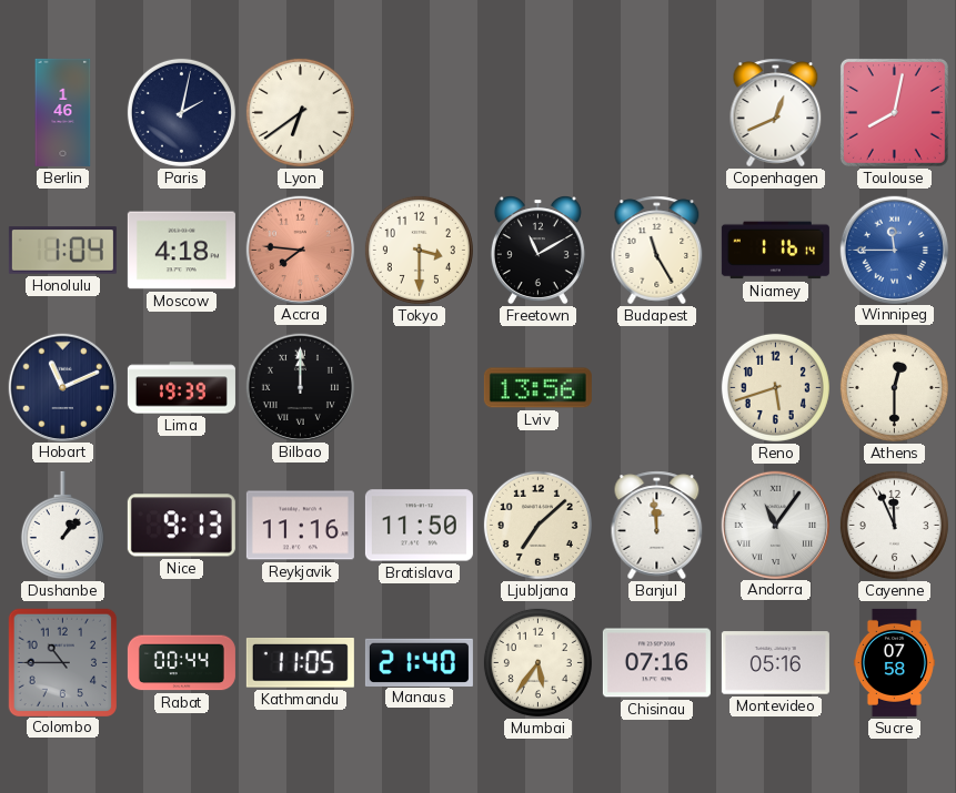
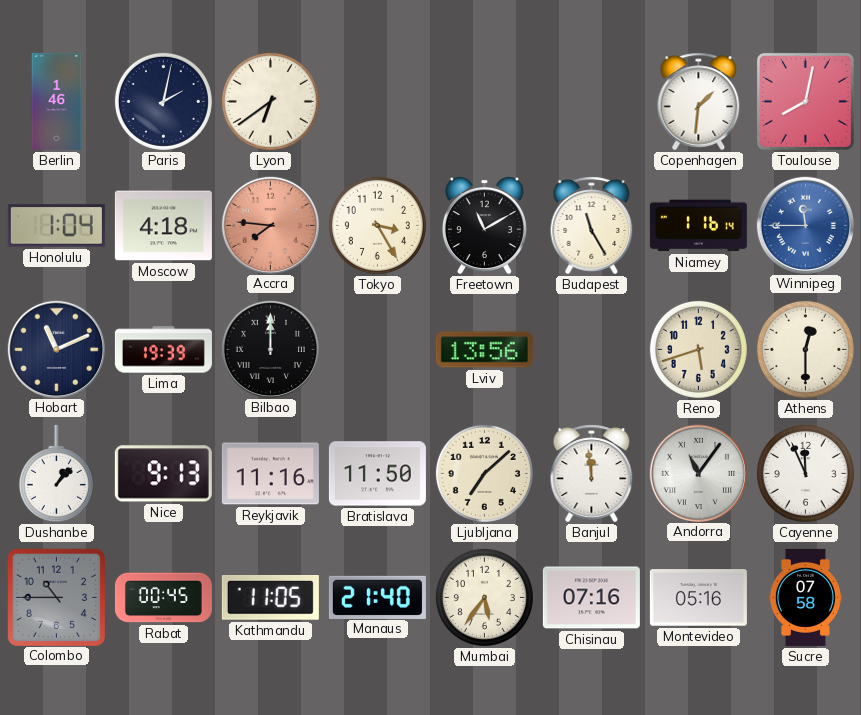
Copenhagen: 12:41 -> 1:31 (699, 102)
Tokyo: 3:30 -> 3:25 (377, 225)
Rabat: 00:44 -> 00:45 (163, 598)
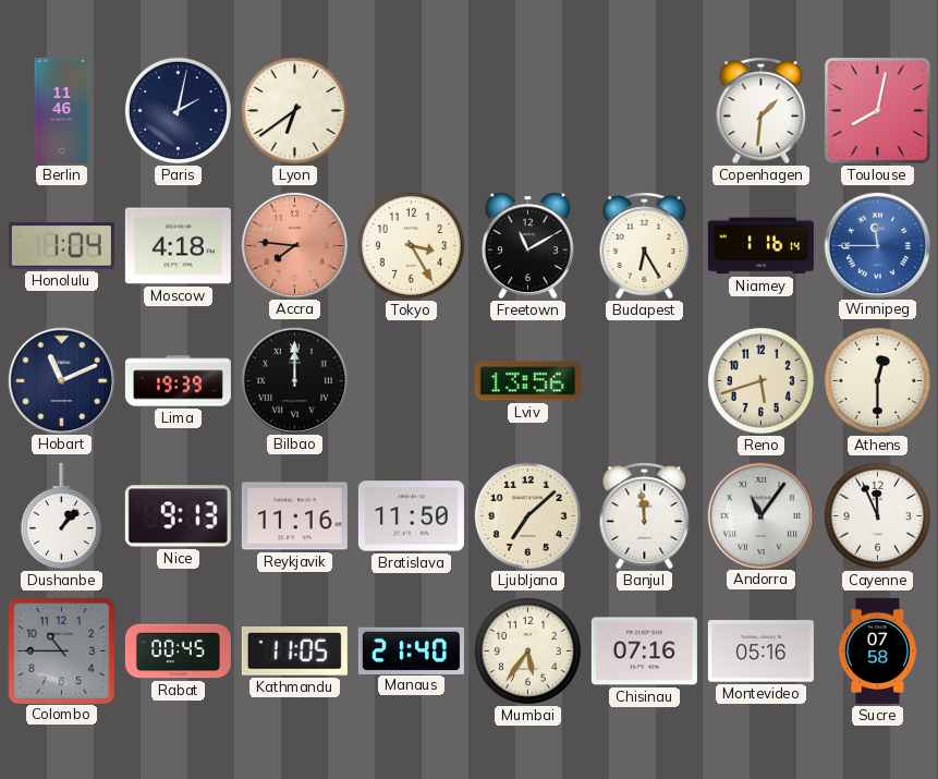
Berlin: 1:46 -> 11:46 (62, 110)
Budapest: 11:25 -> 6:25 (645, 246)
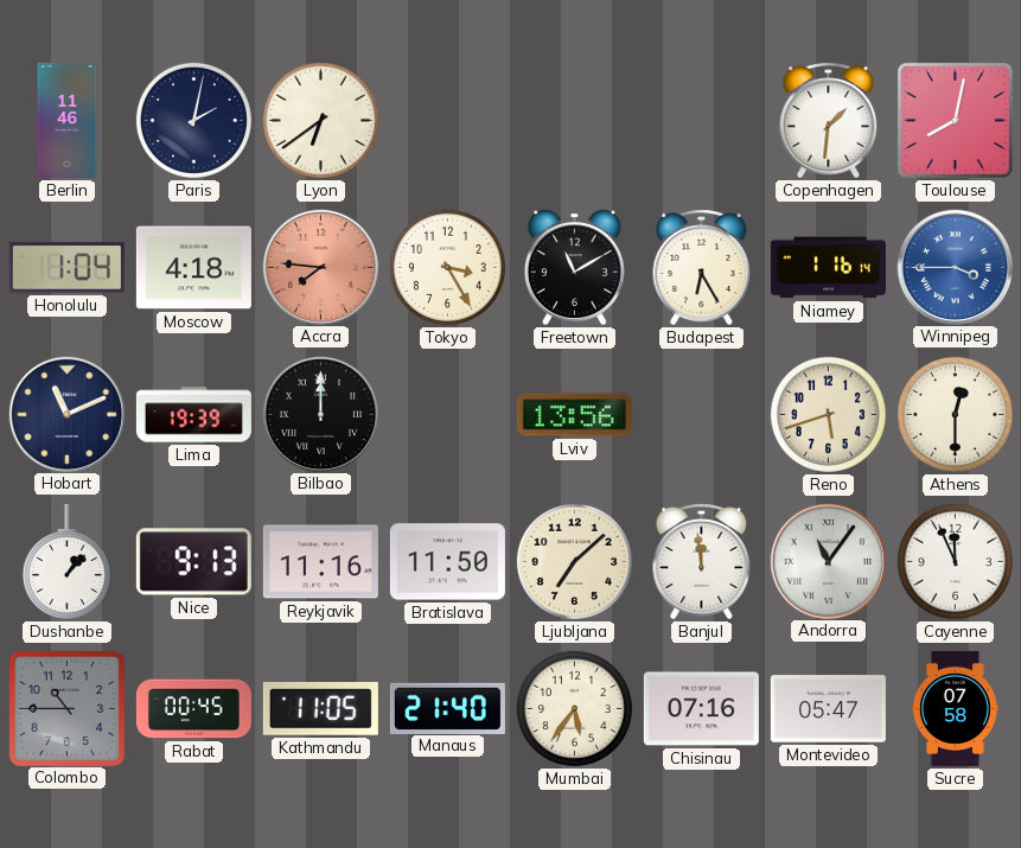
Winnipeg: 11:45 -> 3:45 (955, 267)
Montevideo: 05:16 -> 05:47 (828, 709)
